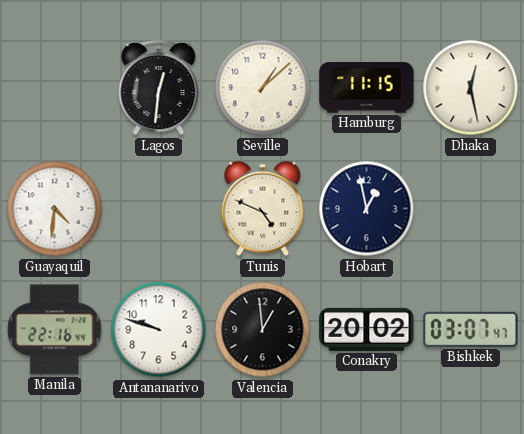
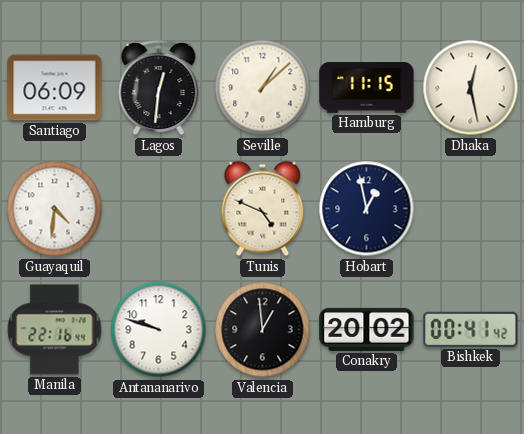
Santiago: none -> 06:09 (55, 88)
Bishkek: 03:07 -> 00:41 (471, 329)
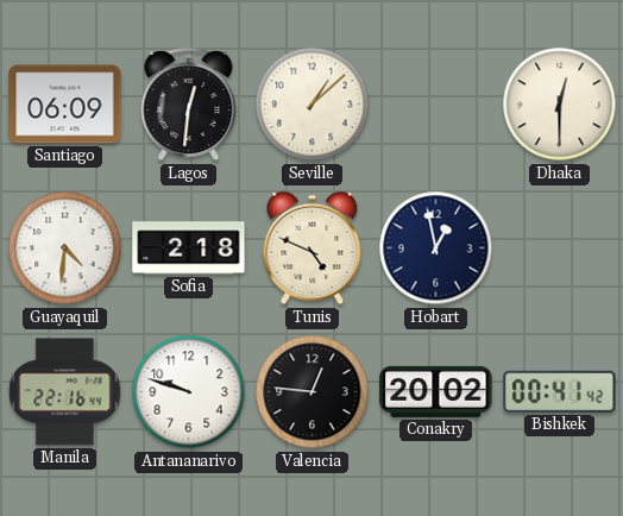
Hamburg: 11:15 -> none (367, 88)
Dhaka: 12:28 -> 12:30 (560, 105)
Sofia: none -> 2:18 (189, 248)
Valencia: 12:59 -> 12:46 (313, 392)
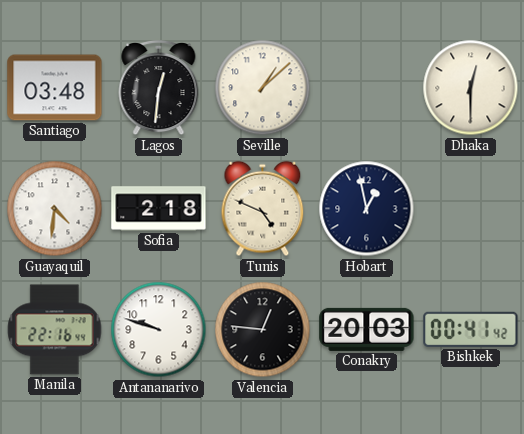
Santiago: 06:09 -> 03:48 (55, 88)
Conakry: 20:02 -> 20:03 (367, 329)
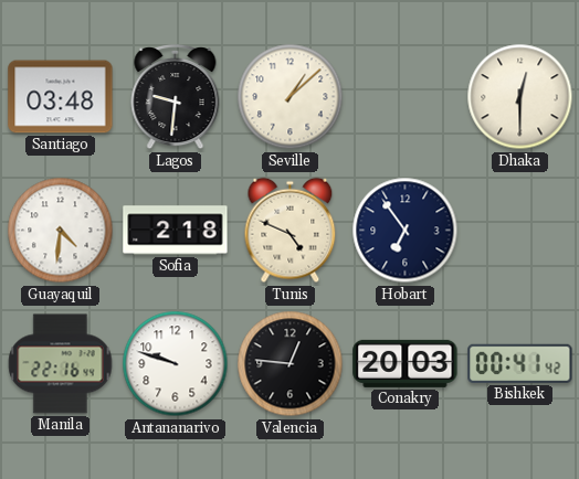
Lagos: 12:31 -> 9:31 (176, 97)
Hobart: 12:58 -> 6:54 (406, 231)
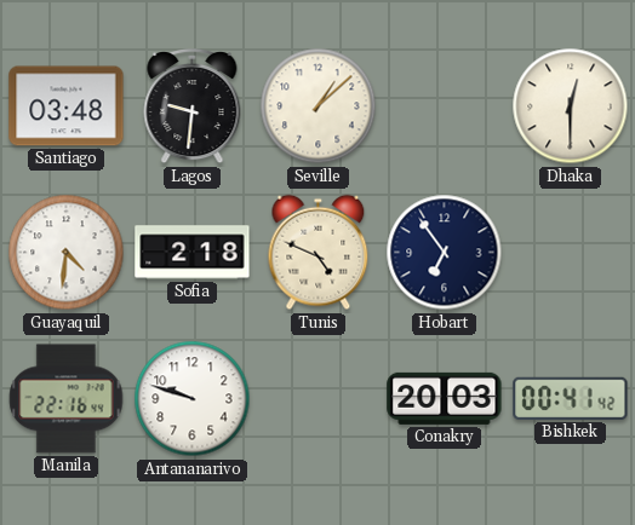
Valencia: 12:46 -> none (291, 364)
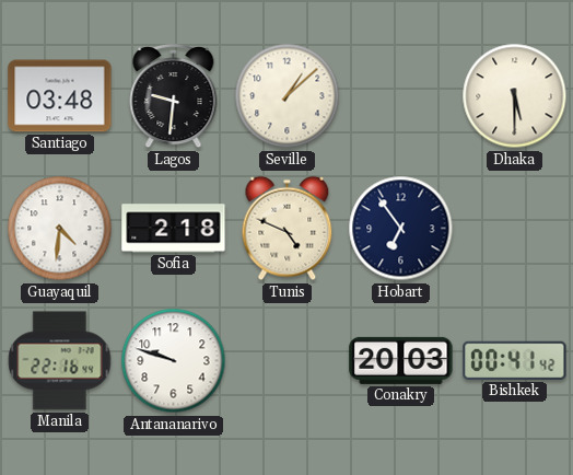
Dhaka: 12:30 -> 5:30 (515, 96)
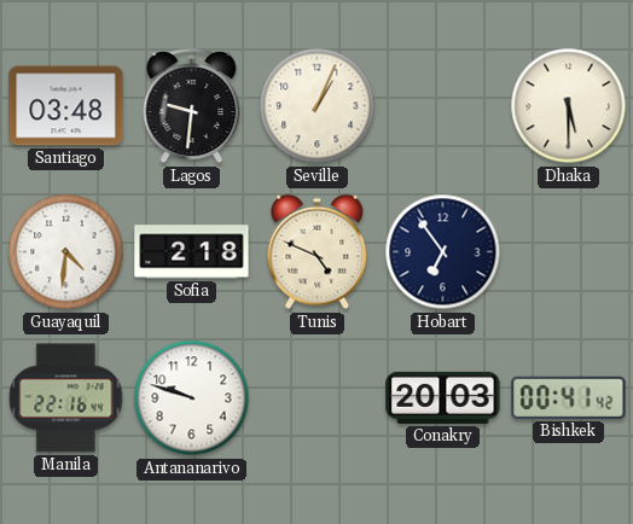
Seville: 1:08 -> 1:04 (318, 106)
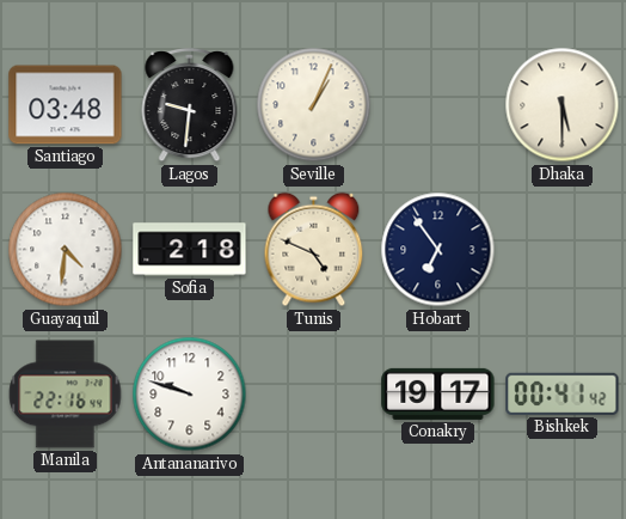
Conakry: 20:03 -> 19:17 (438, 393)
